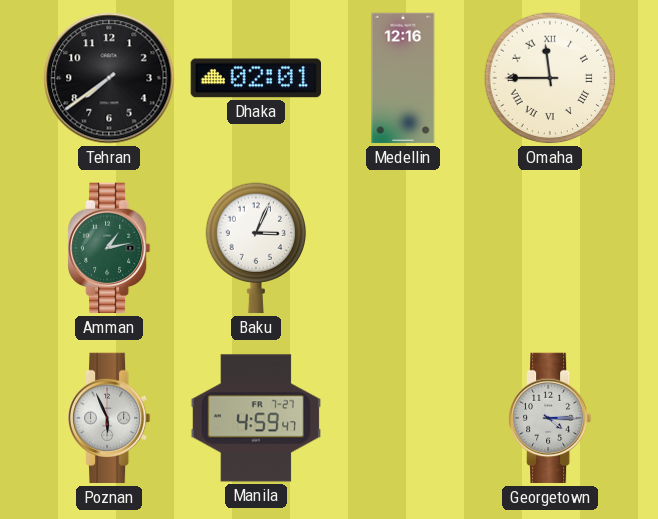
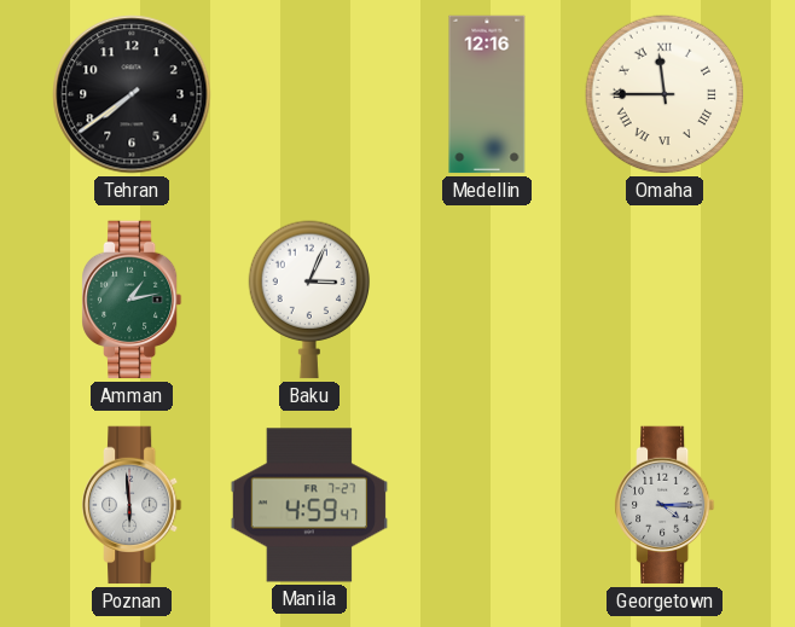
Dhaka: 02:01 -> none (255, 78)
Poznan: 5:56 -> 5:59 (133, 505)
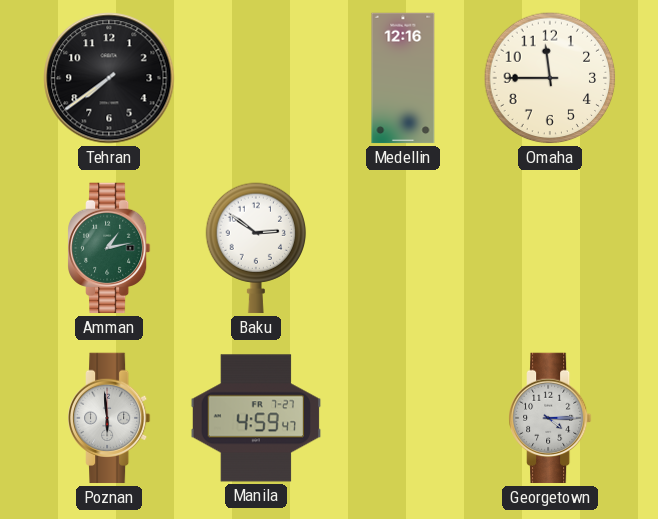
Omaha numerals: Roman -> Arabic (550, 78)
Baku: 3:04 -> 2:51 (256, 248)
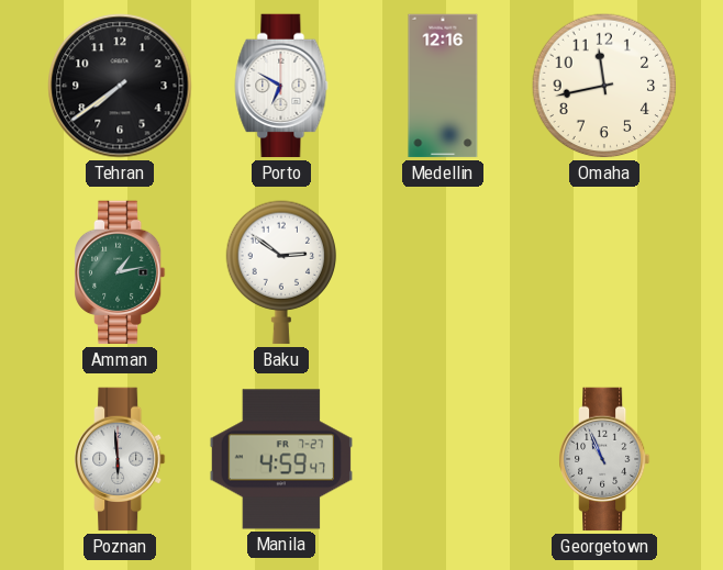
Porto: none -> 6:50 (281, 86)
Omaha: 11:45 -> 11:43 (604, 86)
Georgetown: 4:15 -> 10:56 (605, 459)
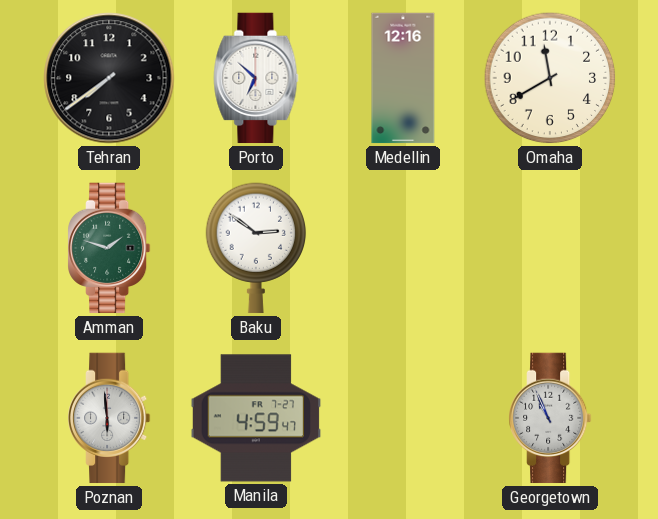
Porto: 6:50 -> 6:52 (256, 78)
Omaha: 11:43 -> 11:40 (550, 78)
Amman: 1:13 -> 1:48 (110, 248)
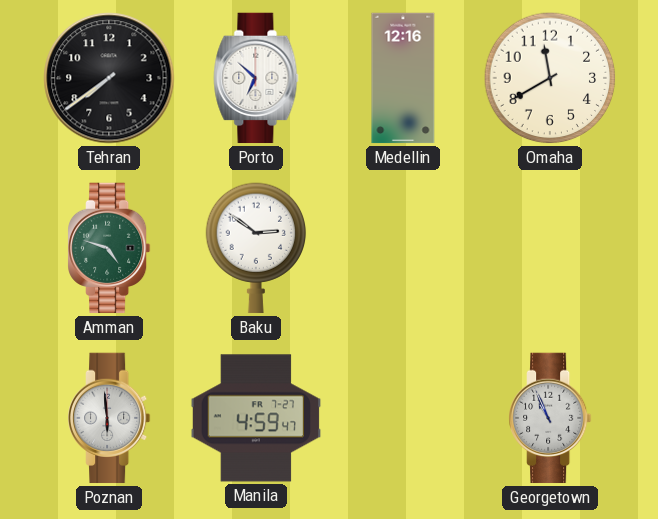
Amman: 1:48 -> 4:48 (110, 248)
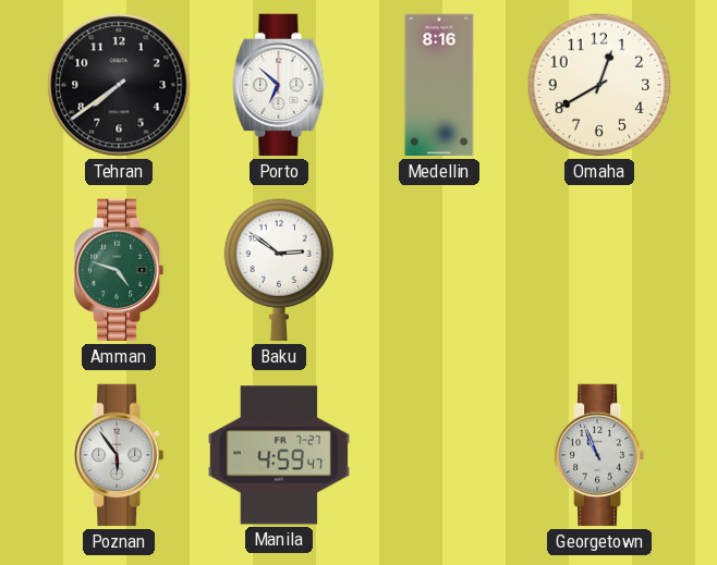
Medellin: 12:16 -> 8:16 (439, 85)
Omaha: 11:40 -> 12:40 (599, 85)
Poznan: 5:59 -> 5:54 (120, 455)
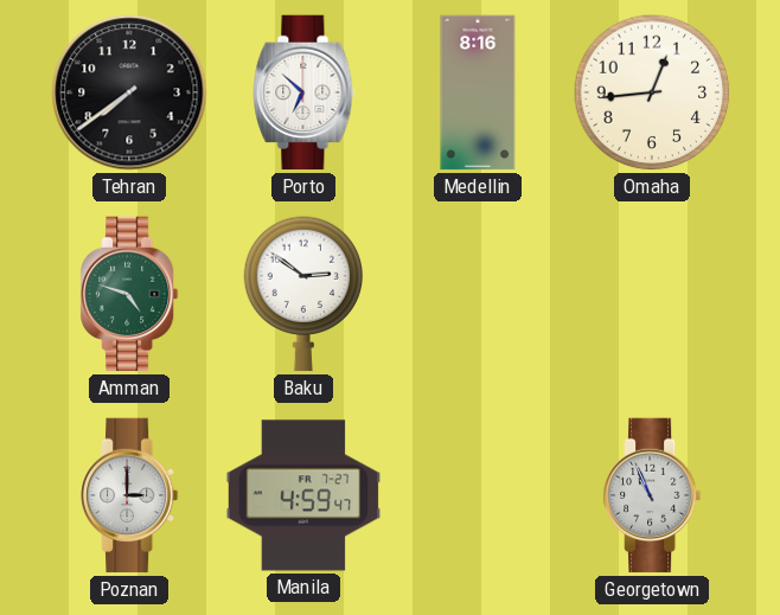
Omaha: 12:40 -> 12:44 (652, 92)
Poznan: 5:54 -> 3:00 (130, 495)
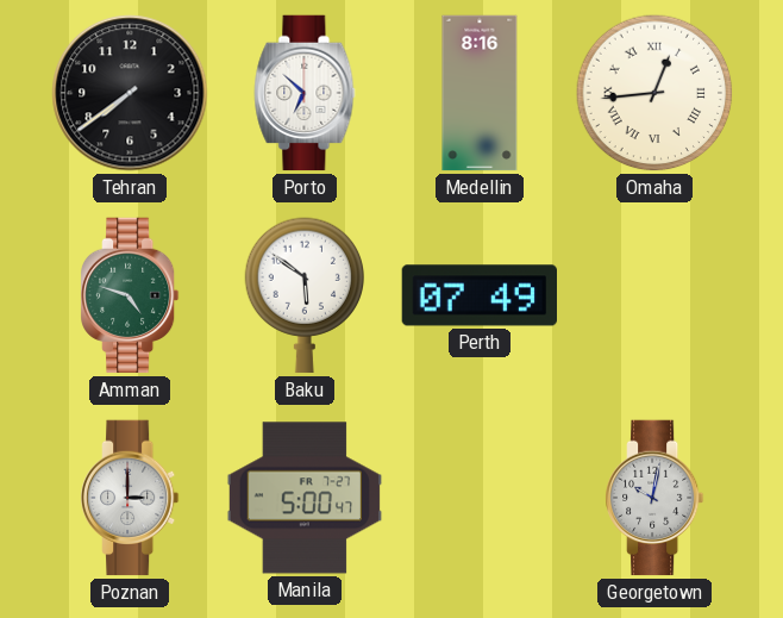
Omaha numerals: Arabic -> Roman (654, 93)
Baku: 2:51 -> 5:51 (305, 295)
Perth: none -> 07:49 (478, 295)
Manila: 4:59 -> 5:00 (305, 498)
Georgetown: 10:56 -> 10:02 (656, 498)
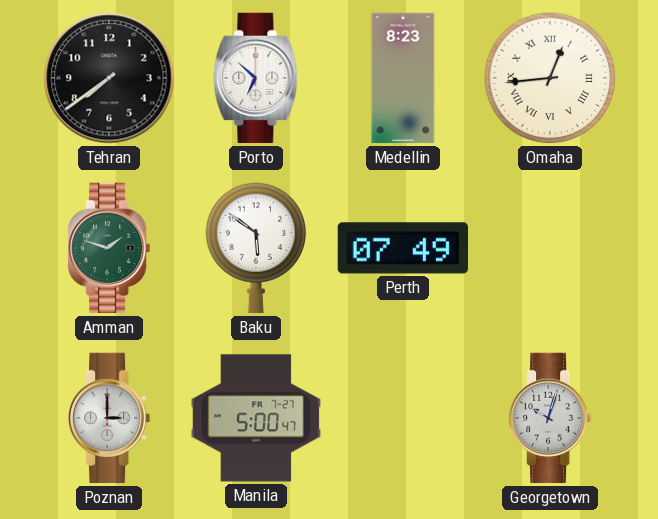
Medellin: 8:16 -> 8:23 (403, 78)
Amman: 4:48 -> 1:48 (110, 248)
Georgetown: 10:02 -> 10:03 (551, 418)
